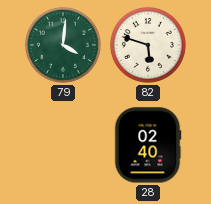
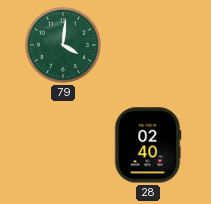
82: 5:48 -> none (148, 45)
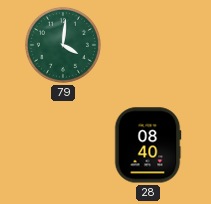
28: 02:40 -> 08:40 (148, 145)
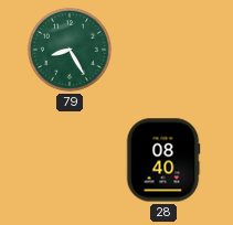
79: 4:01 -> 8:25 (70, 50)
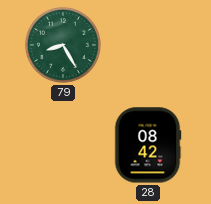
28: 08:40 -> 08:42 (148, 145)
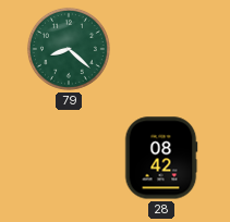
79: 8:25 -> 8:22 (69, 49)
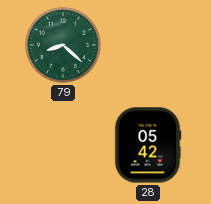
28: 08:42 -> 05:42 (148, 145)
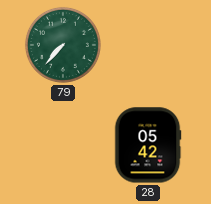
79: 8:22 -> 7:37 (63, 45)
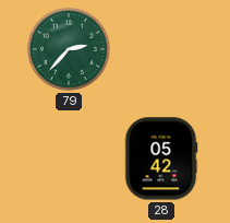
79: 7:37 -> 2:37 (69, 49)
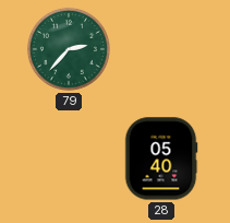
28: 05:42 -> 05:40 (161, 159)
